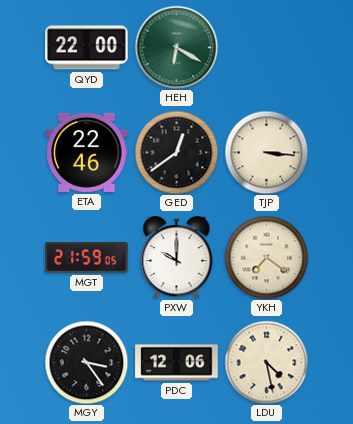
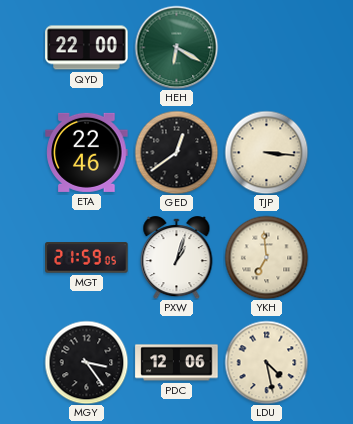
PXW: 10:00 -> 1:03 (177, 258)
YKH: 7:21 -> 6:59 (266, 257)
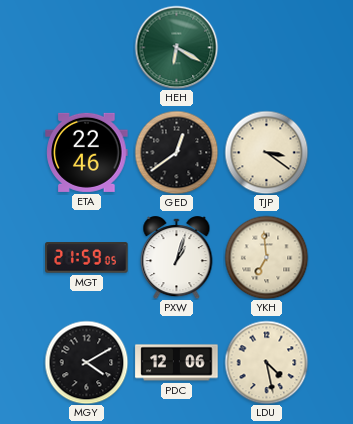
QYD: 22:00 -> none (87, 48)
TJP: 3:16 -> 3:21 (266, 152)
MGY: 3:24 -> 4:10 (86, 362)
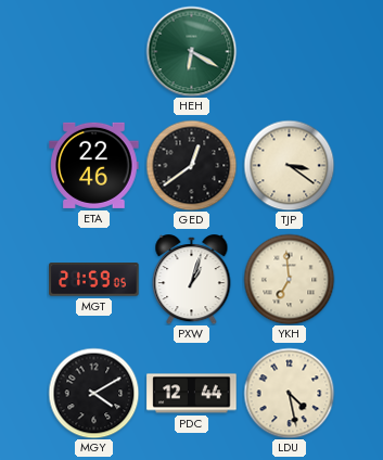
PDC: 12:06 -> 12:44 (192, 394)
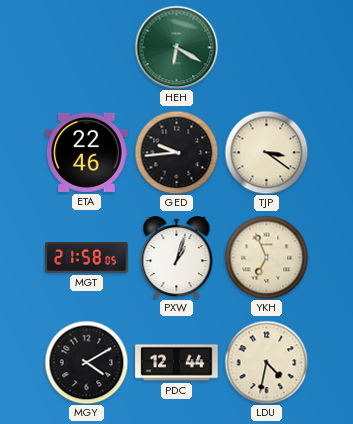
GED: 12:39 -> 9:44 (176, 152)
MGT: 21:59 -> 21:58 (87, 258)
YKH: 6:59 -> 6:56 (266, 257)
LDU: 4:28 -> 4:32 (266, 362)
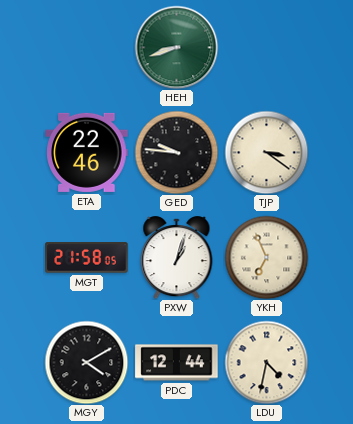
HEH: 6:20 -> 8:42 (176, 47)
GED: 9:44 -> 9:46 (176, 152)
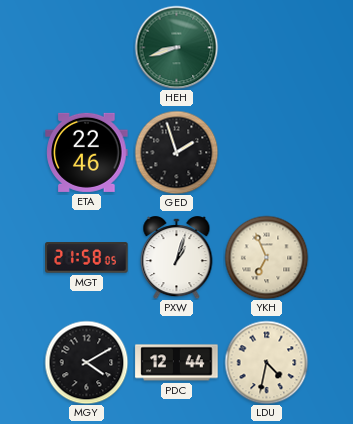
GED: 9:46 -> 1:57 (176, 152)
TJP: 3:21 -> none (266, 152)
